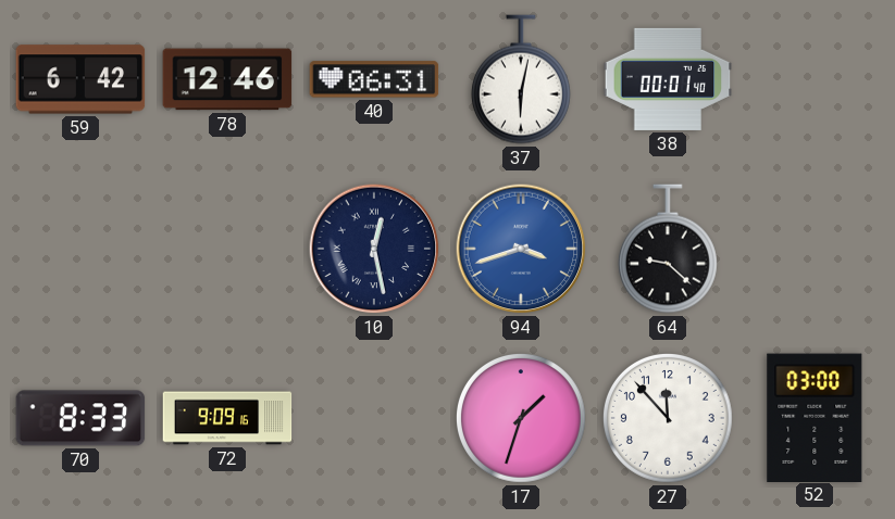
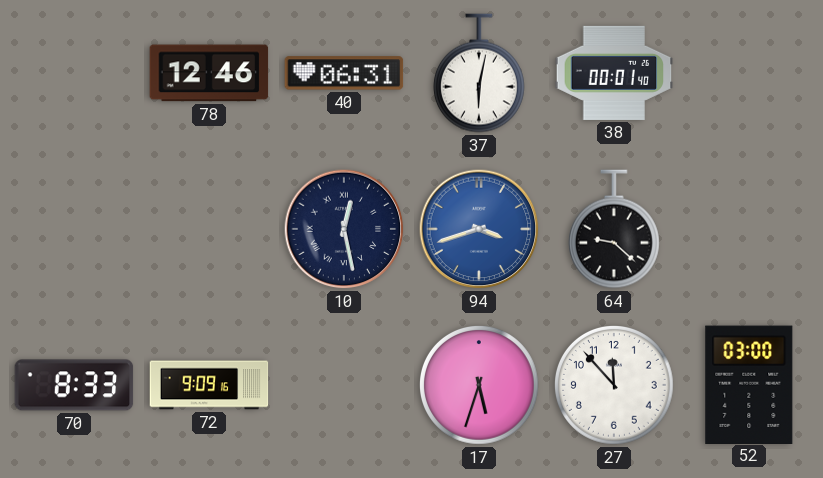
59: 6:42 -> none (80, 79)
17: 1:33 -> 5:33 (480, 386)
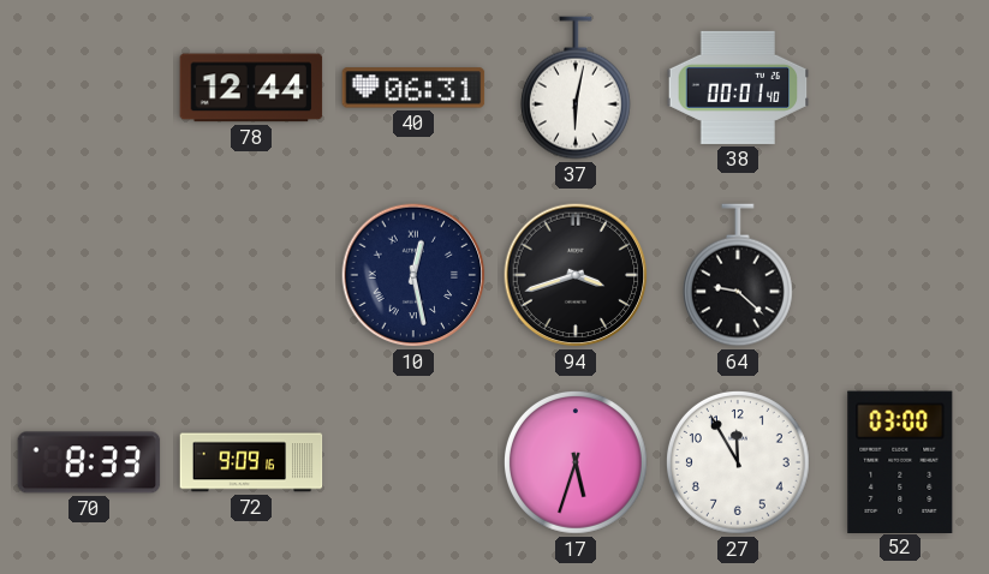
78: 12:46 -> 12:44 (251, 88)
94 dial: blue -> black (576, 275)
27: 11:53 -> 11:55 (739, 464)
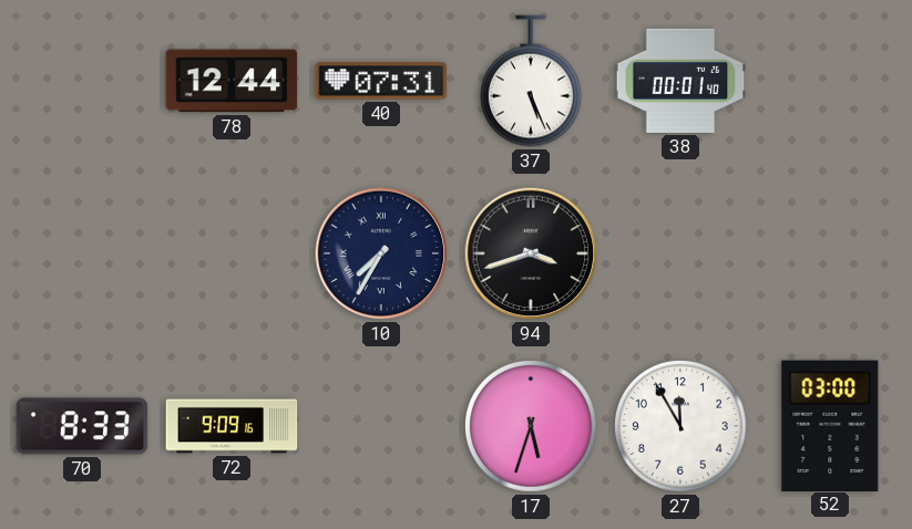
40: 06:31 -> 07:31 (381, 81)
37: 6:02 -> 5:26 (531, 81)
10: 12:28 -> 7:35 (381, 253)
64: 9:22 -> none (738, 275)
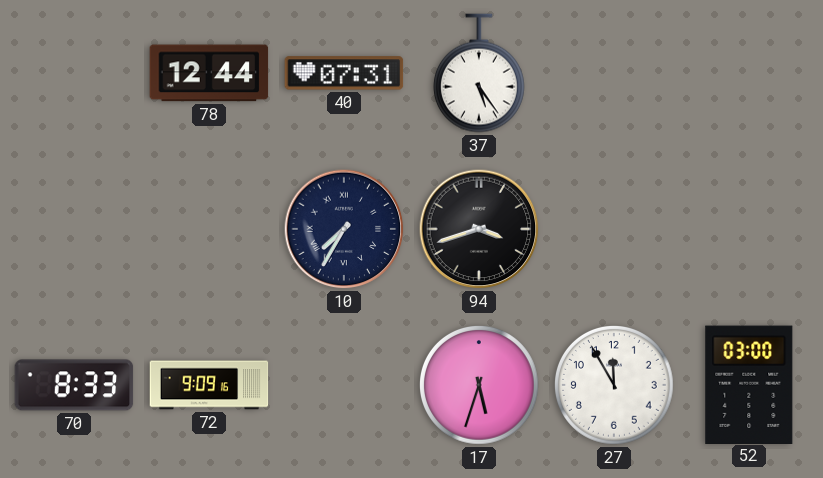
37: 5:26 -> 5:24 (479, 73)
38: 00:01 -> none (680, 81)
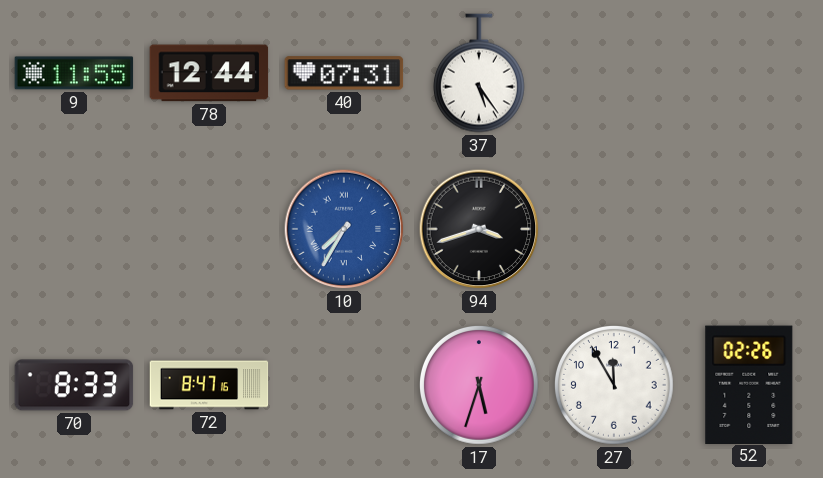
9: none -> 11:55 (74, 73)
10 dial: navy -> blue (344, 229)
72: 9:09 -> 8:47 (209, 385)
52: 03:00 -> 02:26 (749, 384)
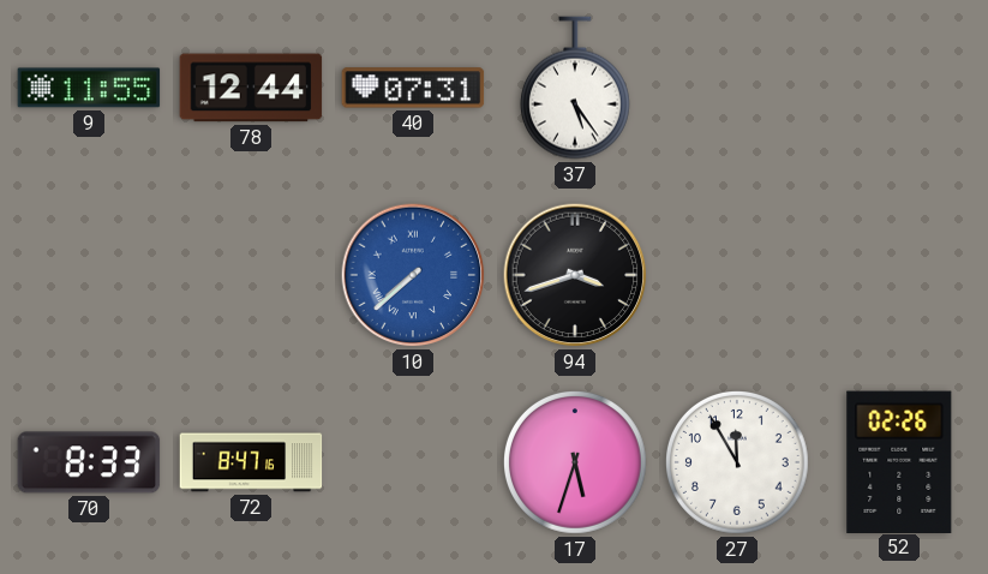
10: 7:35 -> 7:38 (413, 275)
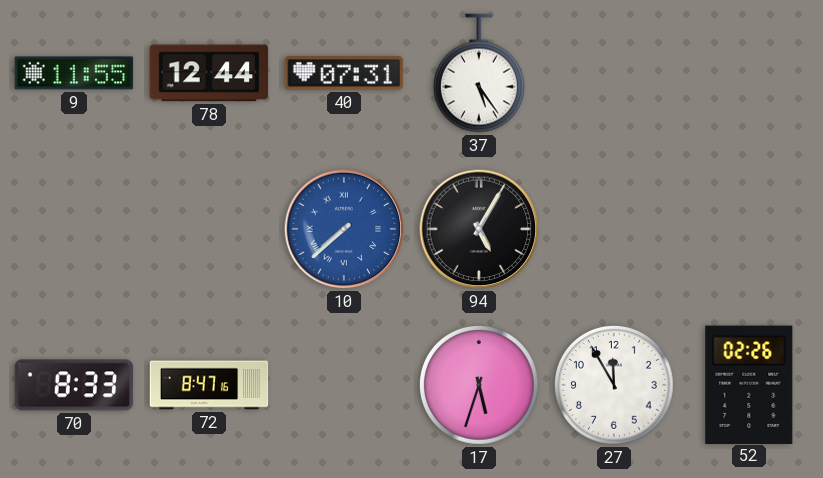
94: 3:42 -> 5:05 (479, 229)
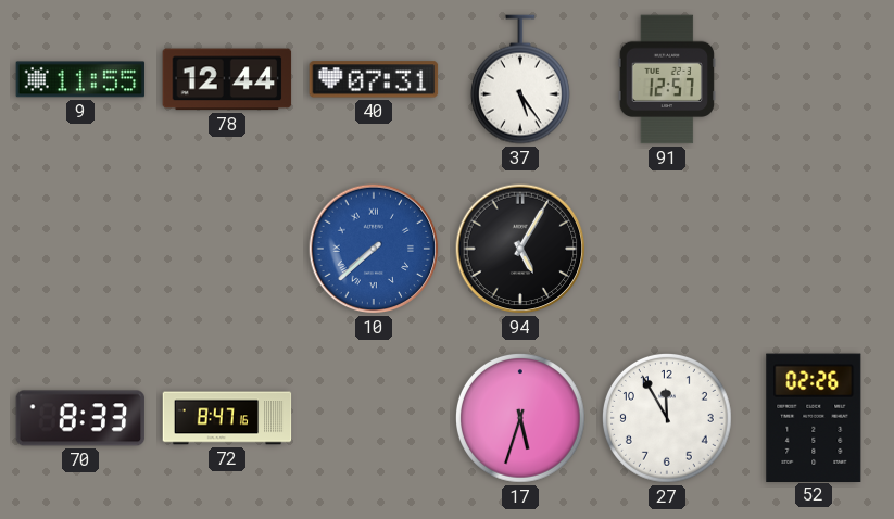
91: none -> 12:57 (666, 79)
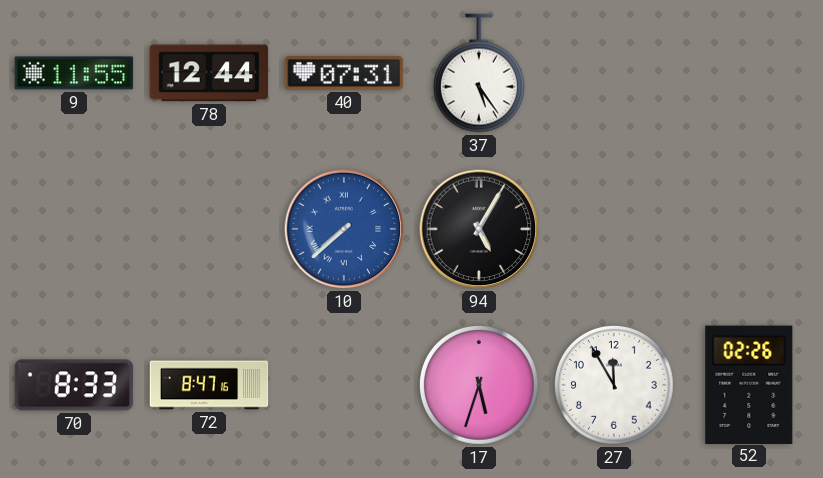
91: 12:57 -> none (666, 79)
